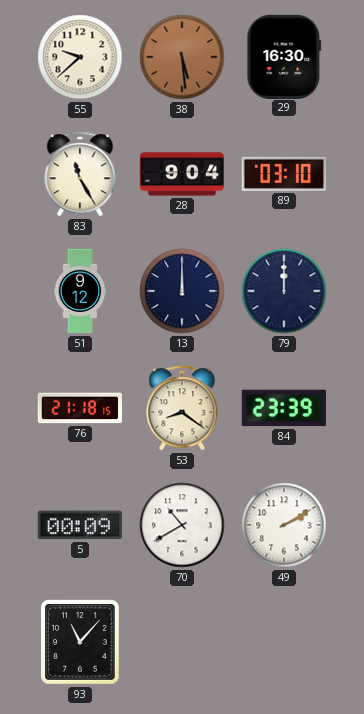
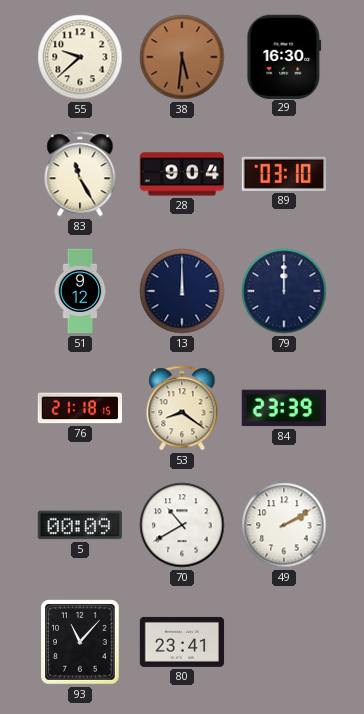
38: 5:29 -> 5:31 (182, 57)
80: none -> 23:41 (182, 642)
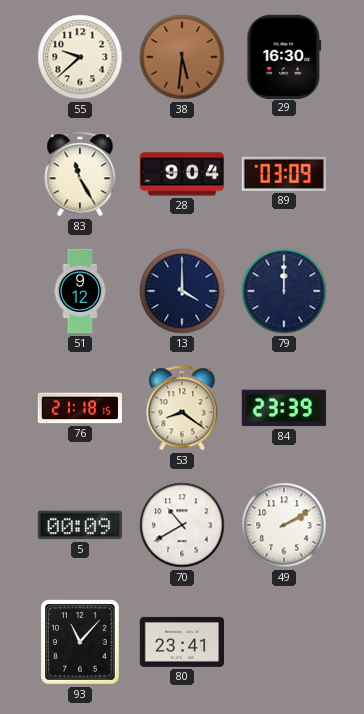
89: 03:10 -> 03:09 (283, 174)
13: 12:00 -> 4:00 (182, 291)
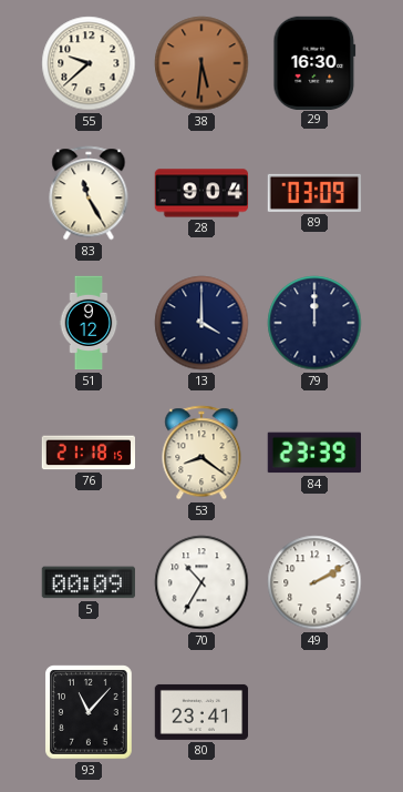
70: 10:40 -> 10:35 (201, 582)
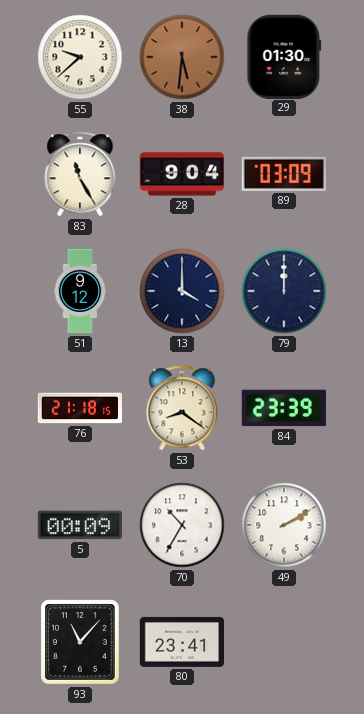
29: 16:30 -> 01:30 (284, 56)
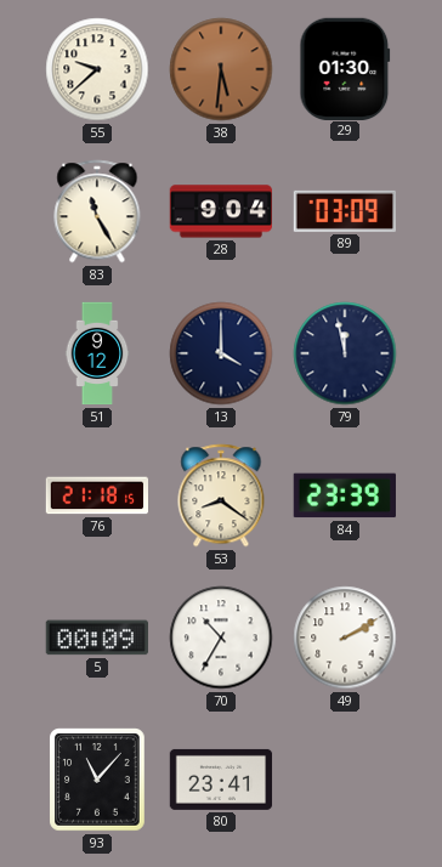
79: 12:00 -> 11:58 (345, 353)
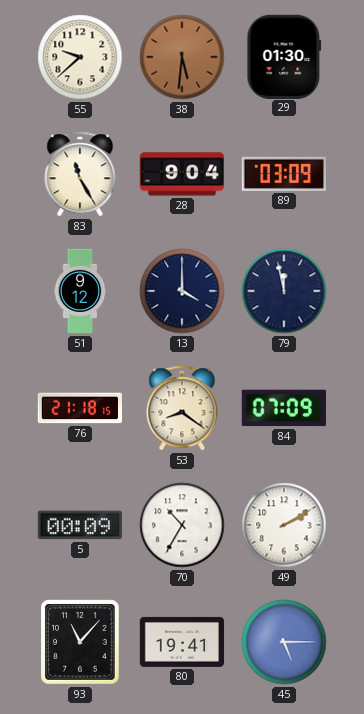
84: 23:39 -> 07:09 (284, 408)
80: 23:41 -> 19:41 (182, 642)
45: none -> 5:15 (284, 642)
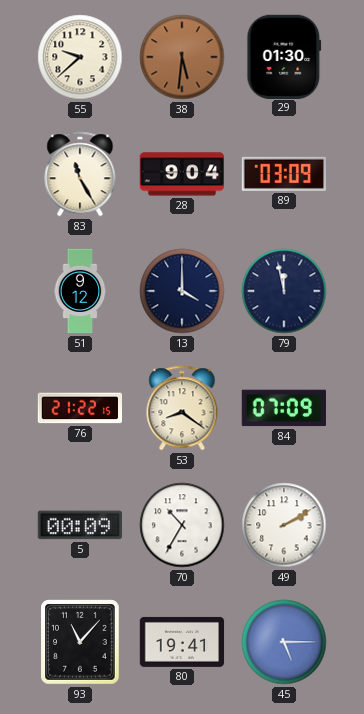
76: 21:18 -> 21:22 (79, 408)
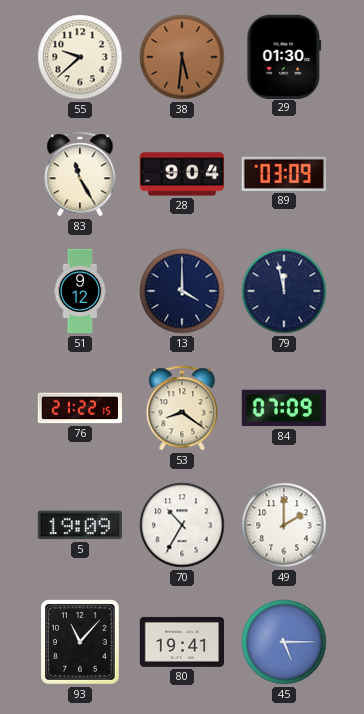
5: 00:09 -> 19:09 (80, 525)
49: 2:10 -> 2:00 (284, 525)
